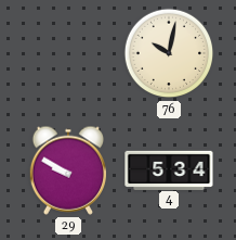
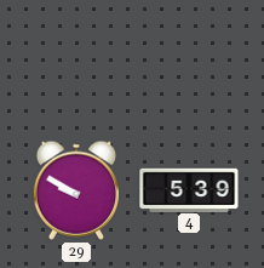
76: 10:02 -> none (169, 53)
4: 5:34 -> 5:39 (189, 189)
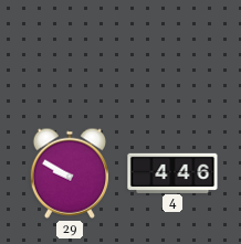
4: 5:39 -> 4:46 (172, 172)
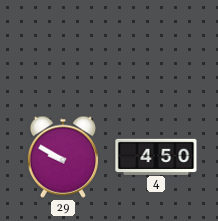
4: 4:46 -> 4:50 (156, 156)
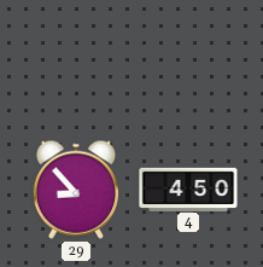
29: 9:50 -> 8:53 (75, 190)
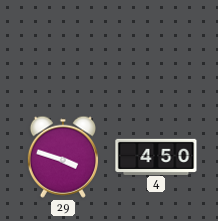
29: 8:53 -> 3:48 (62, 157)
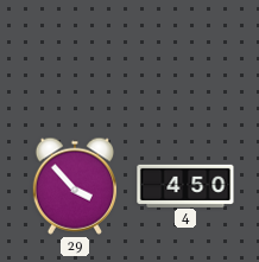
29: 3:48 -> 3:53 (74, 186)
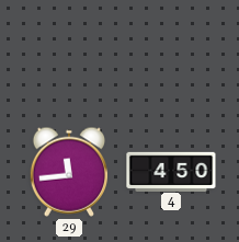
29: 3:53 -> 11:44 (68, 172)
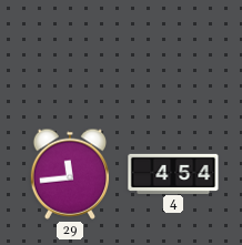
4: 4:50 -> 4:54 (173, 173)
